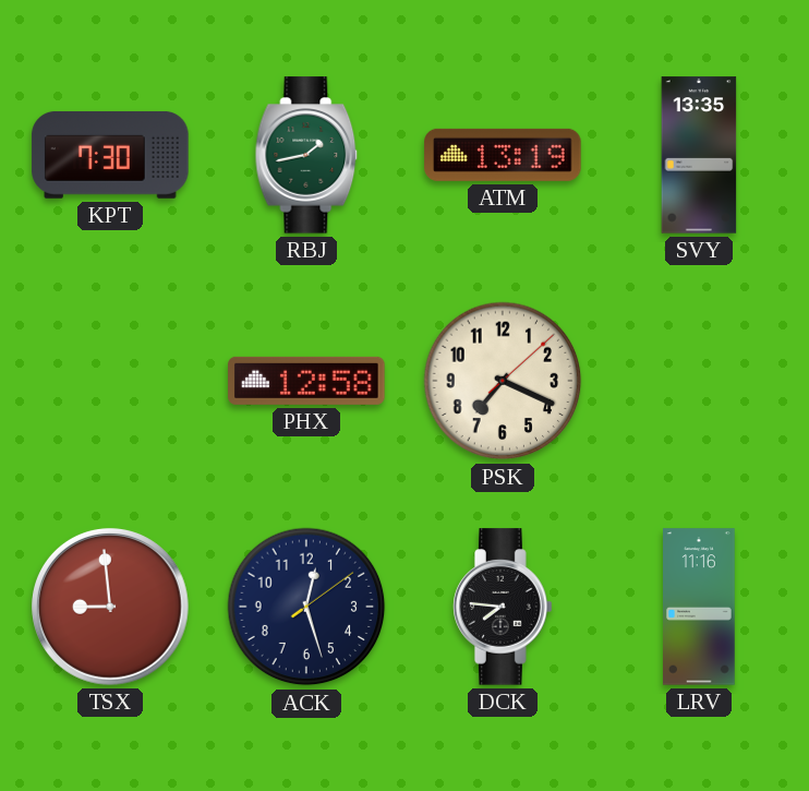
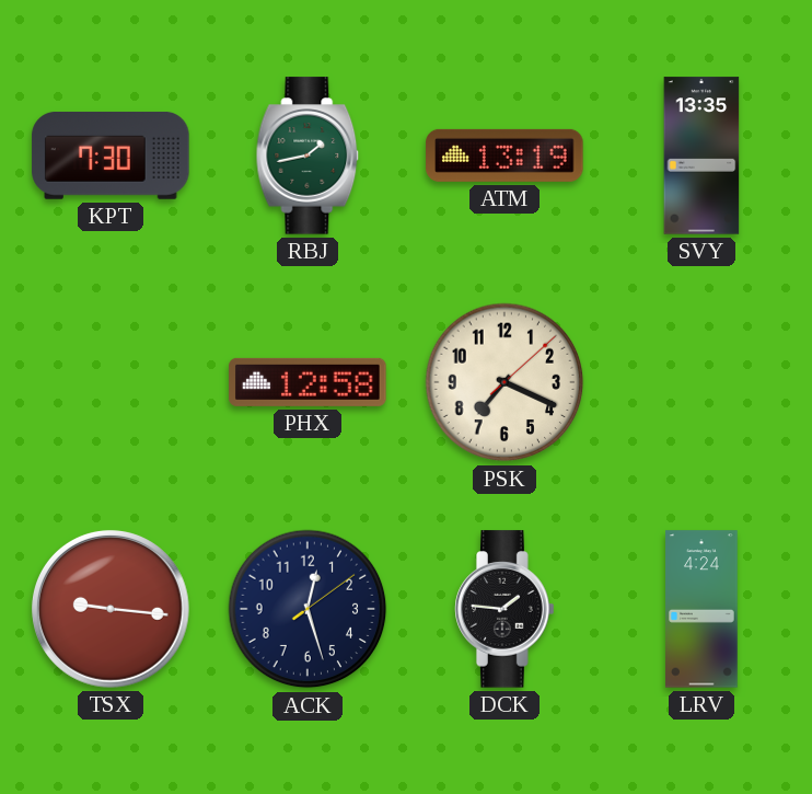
TSX: 8:59 -> 9:16 (111, 609)
DCK: 7:46 -> 1:46 (504, 609)
LRV: 11:16 -> 4:24 (701, 609)
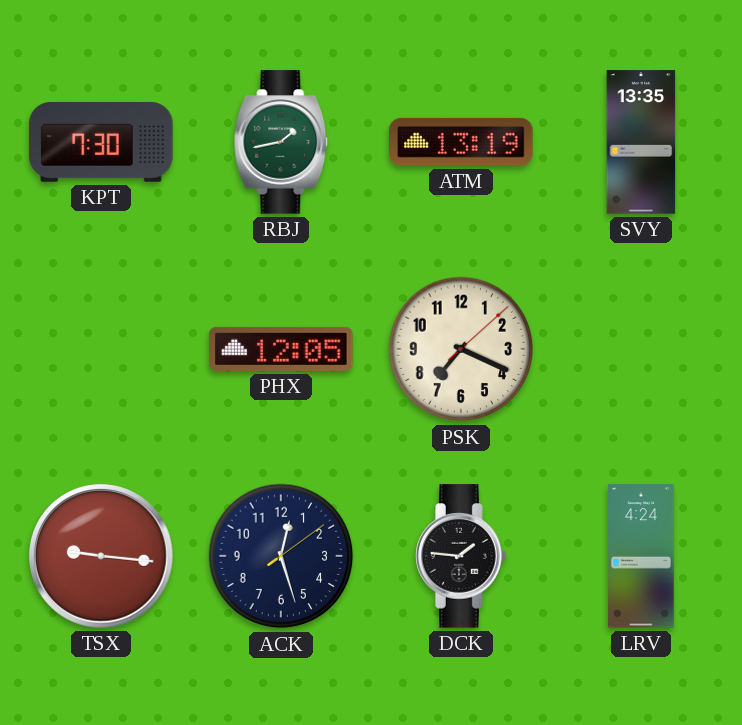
PHX: 12:58 -> 12:05 (281, 349)
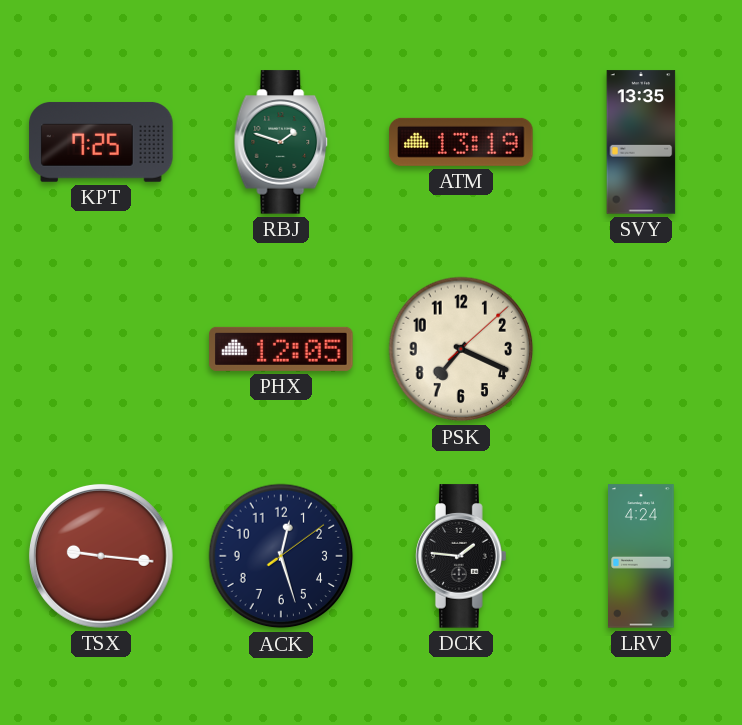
KPT: 7:30 -> 7:25 (101, 142)
RBJ: 1:43 -> 1:48 (281, 142)
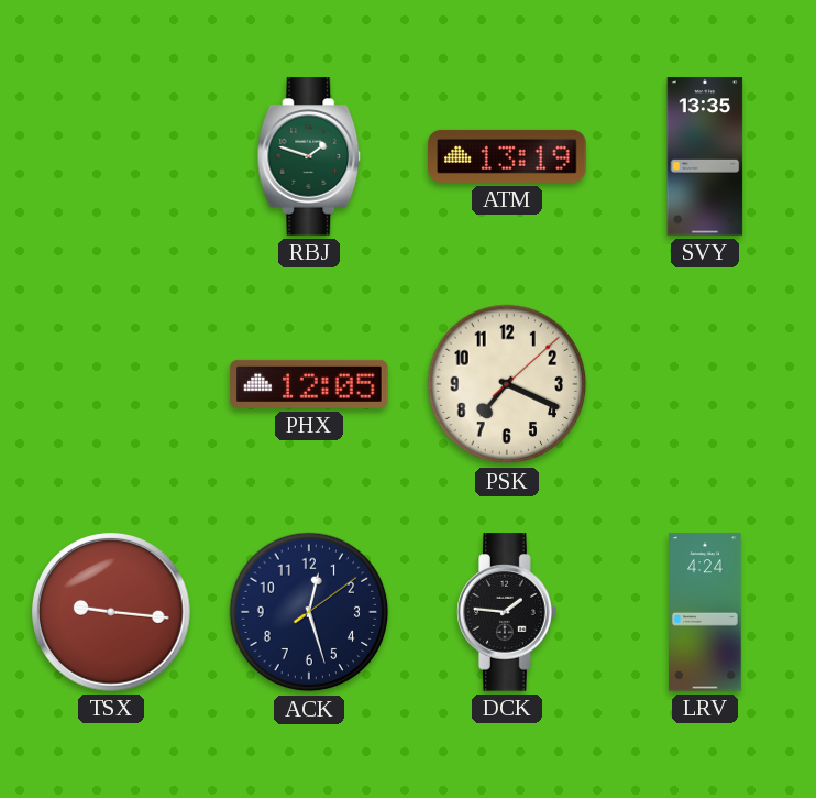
KPT: 7:25 -> none (101, 142)
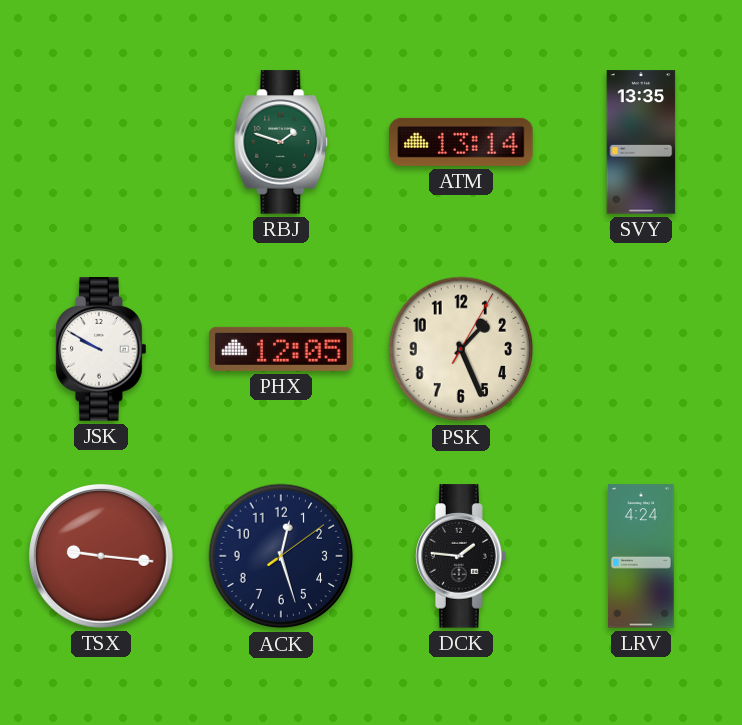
ATM: 13:19 -> 13:14 (461, 142)
JSK: none -> 9:50 (101, 349)
PSK: 7:19 -> 1:26 (461, 349)
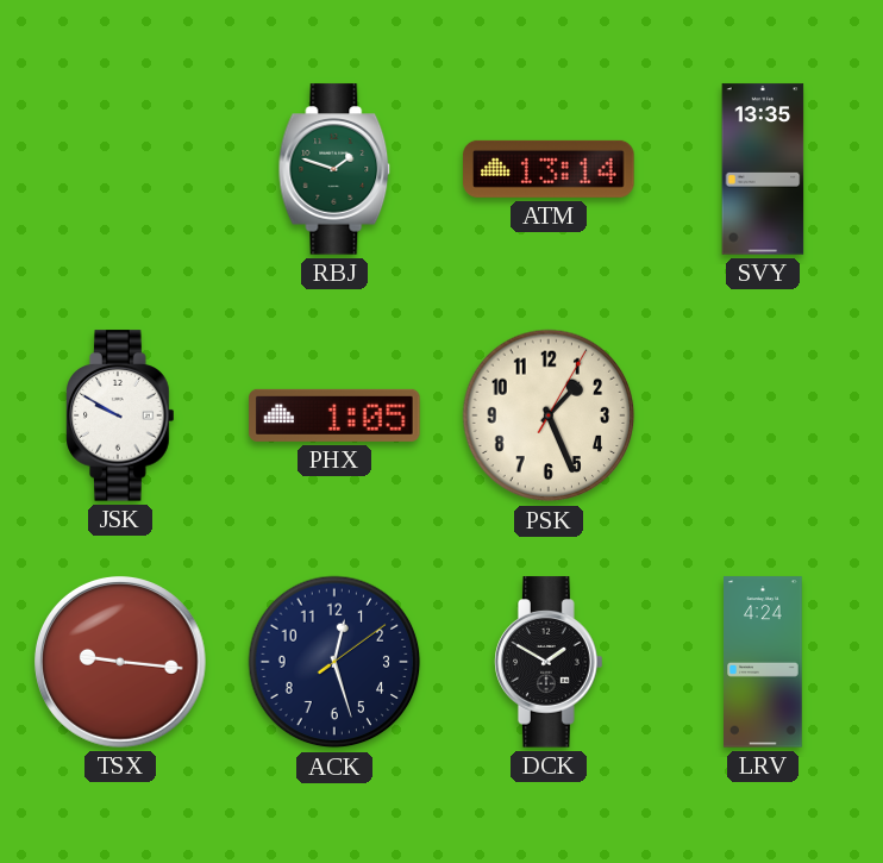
PHX: 12:05 -> 1:05 (334, 415)
DCK: 1:46 -> 1:50 (549, 662)
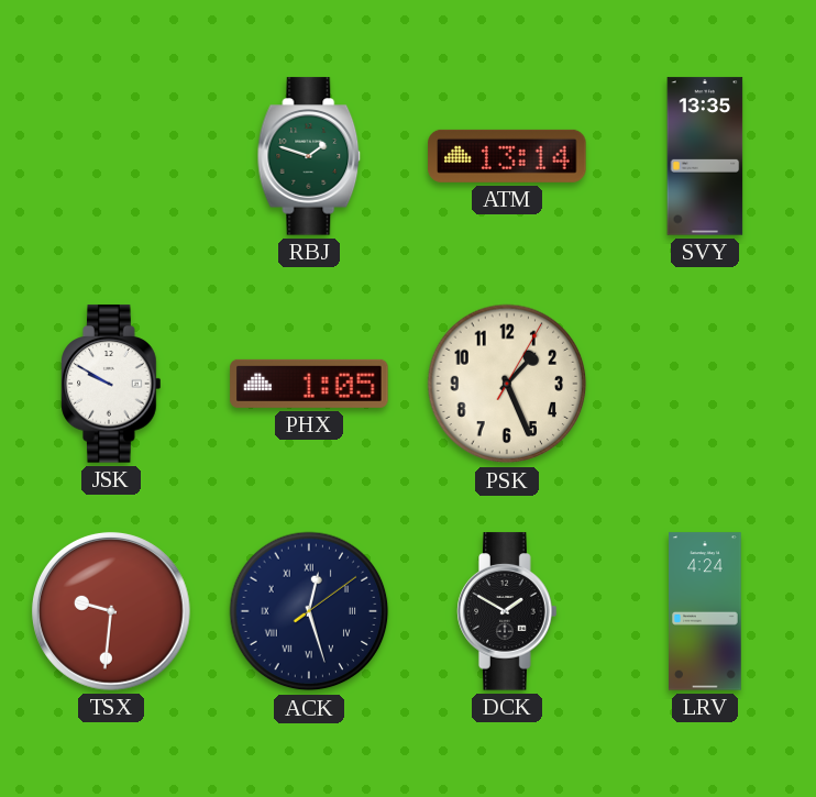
TSX: 9:16 -> 9:31 (111, 611)
ACK numerals: Arabic -> Roman (309, 611)
